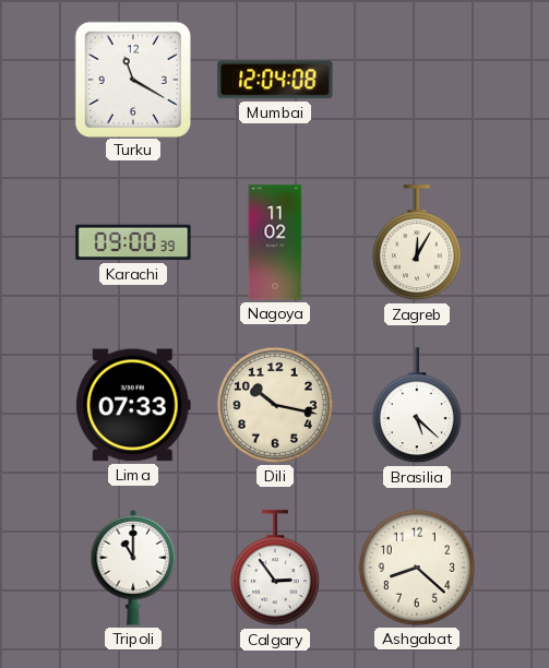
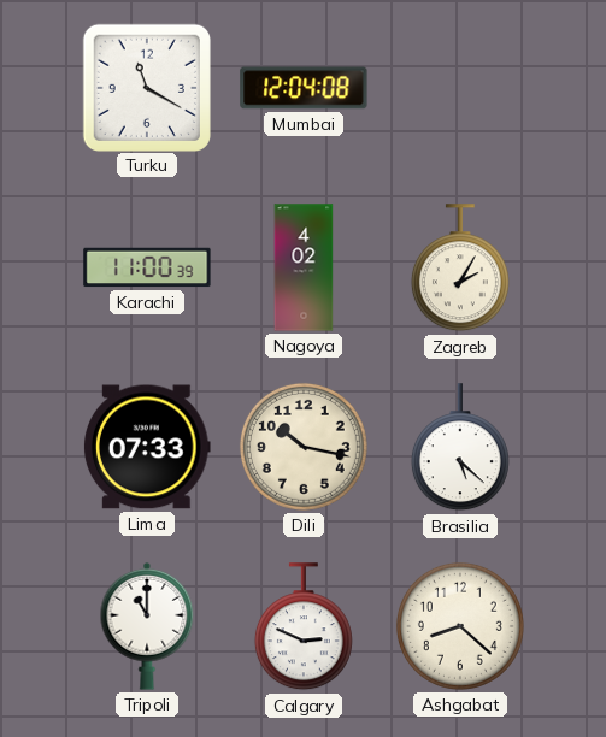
Karachi: 09:00 -> 11:00 (147, 267)
Nagoya: 11:02 -> 4:02 (304, 267)
Zagreb: 12:05 -> 2:05 (460, 269)
Calgary: 2:54 -> 2:49 (304, 627)
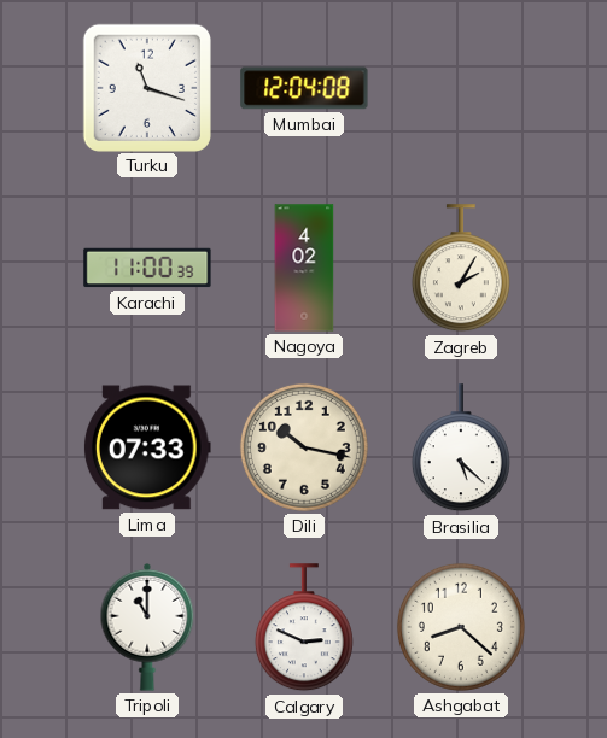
Turku: 11:20 -> 11:18 (146, 87)
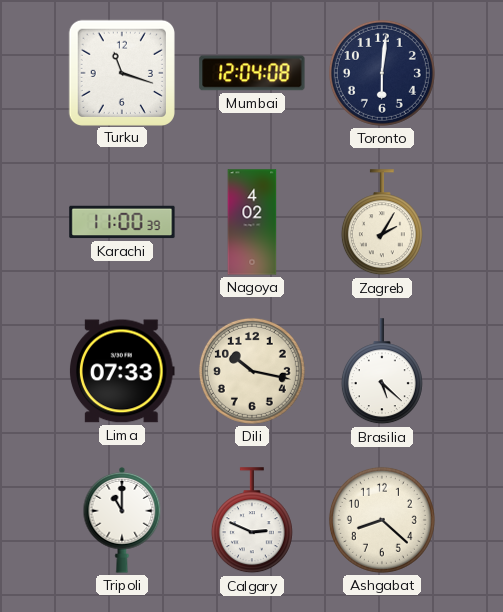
Toronto: none -> 6:01 (382, 73)
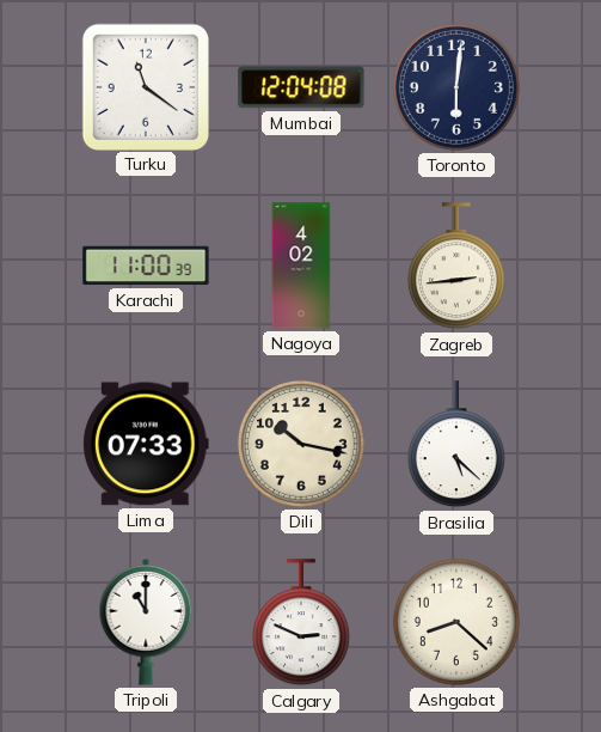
Turku: 11:18 -> 11:21 (145, 86)
Zagreb: 2:05 -> 2:44 (456, 267)
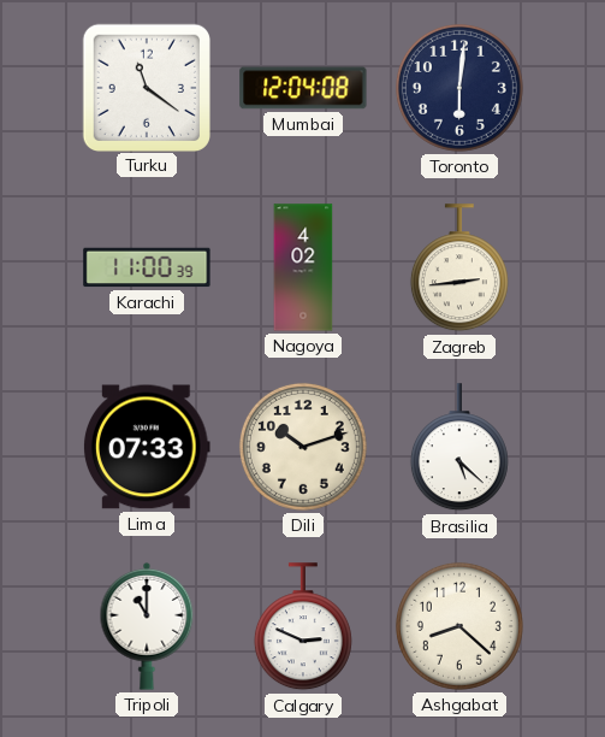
Dili: 10:17 -> 10:12 (303, 447)
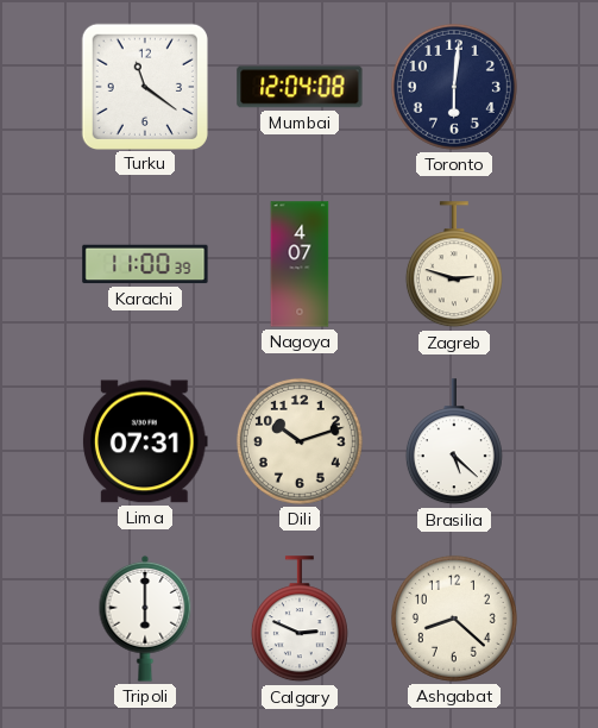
Nagoya: 4:02 -> 4:07 (300, 264)
Zagreb: 2:44 -> 2:48 (454, 265)
Lima: 07:33 -> 07:31 (145, 441)
Tripoli: 11:00 -> 6:00 (145, 619)
